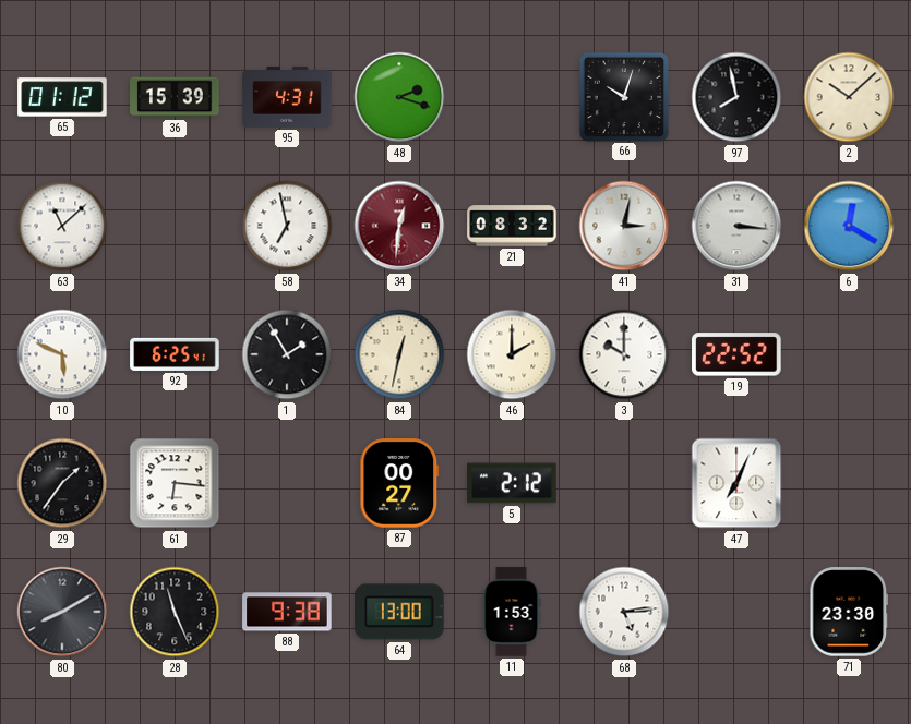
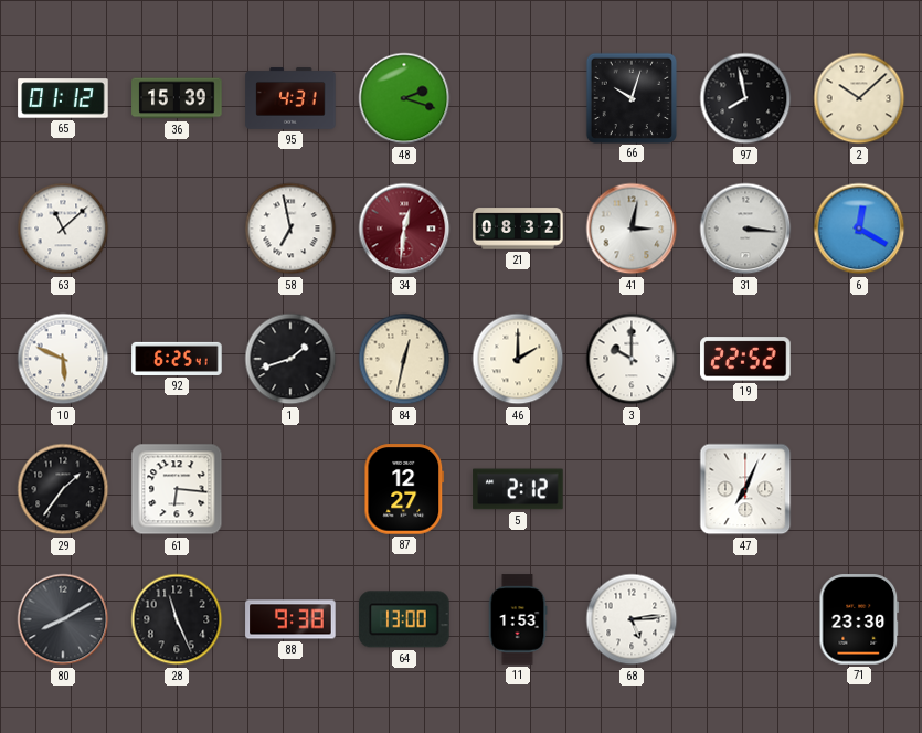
1: 1:55 -> 1:42 (290, 359)
87: 00:27 -> 12:27 (404, 489)
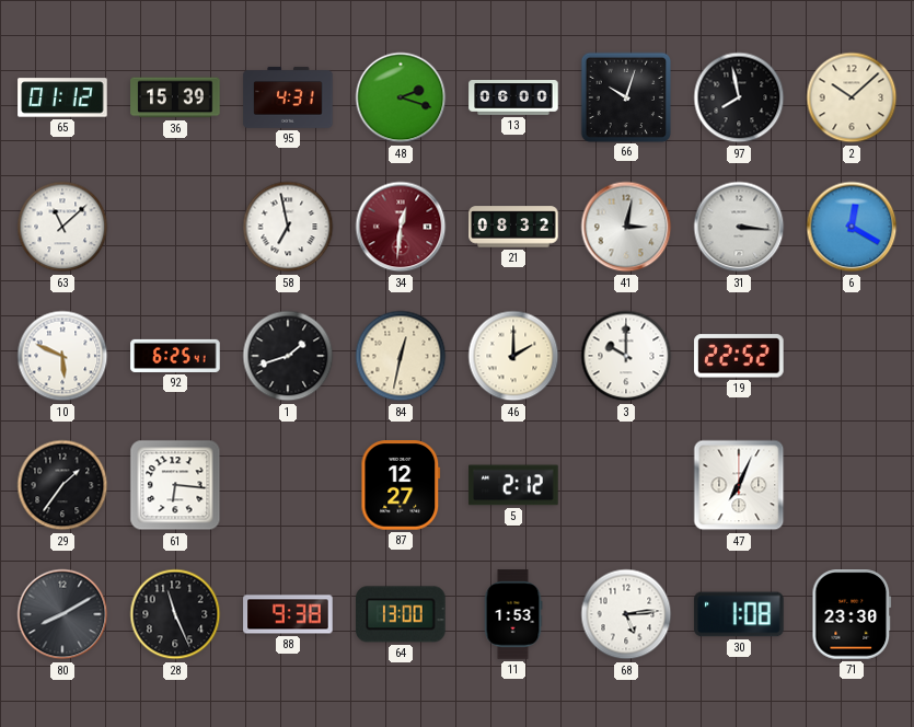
13: none -> 06:00 (513, 99)
30: none -> 1:08 (739, 614)
